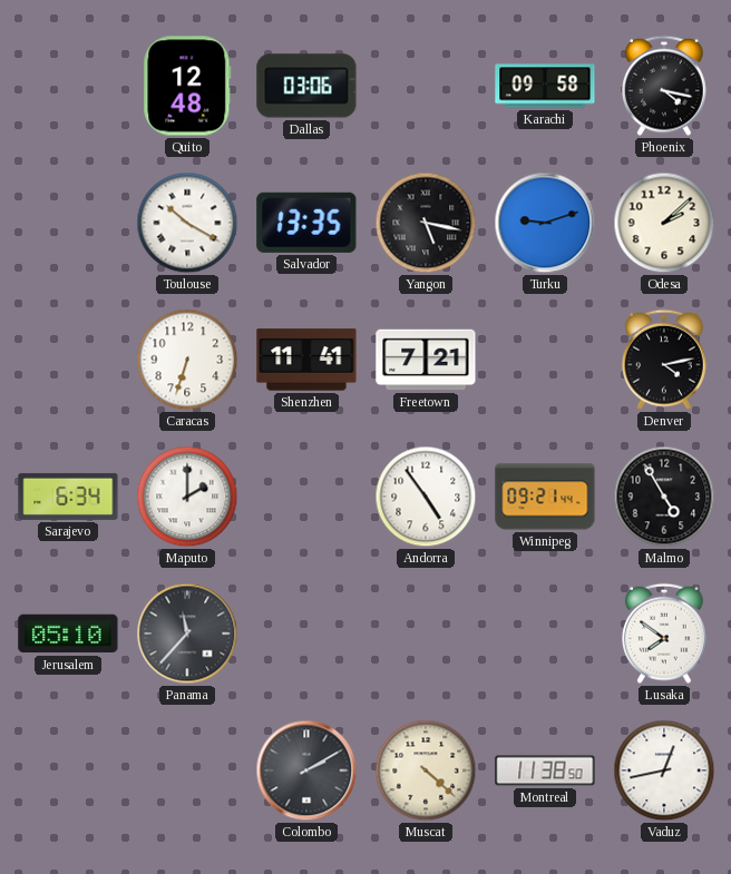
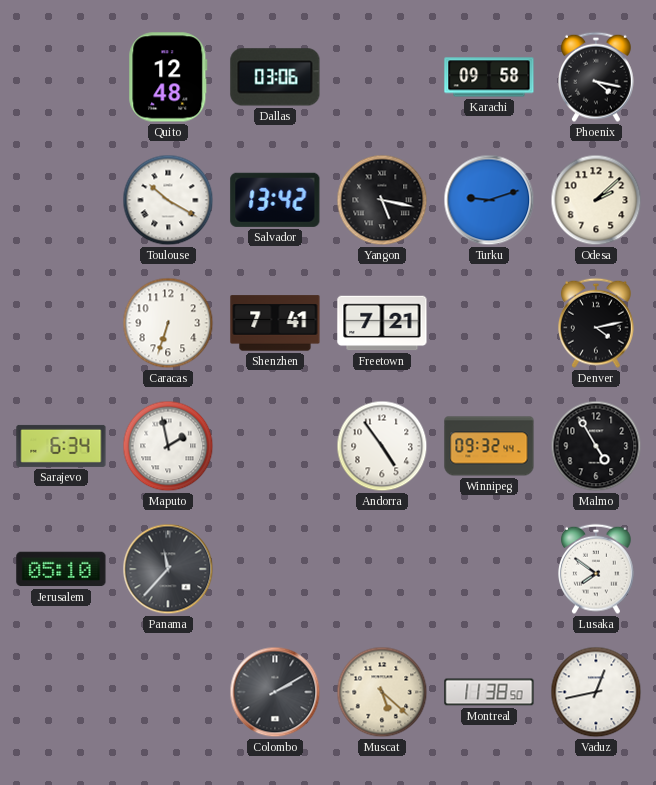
Salvador: 13:35 -> 13:42 (275, 200)
Shenzhen: 11:41 -> 7:41 (275, 323)
Maputo: 2:00 -> 1:58 (168, 446)
Winnipeg: 09:21 -> 09:32 (489, 446)
Muscat: 4:22 -> 5:22 (382, 692)
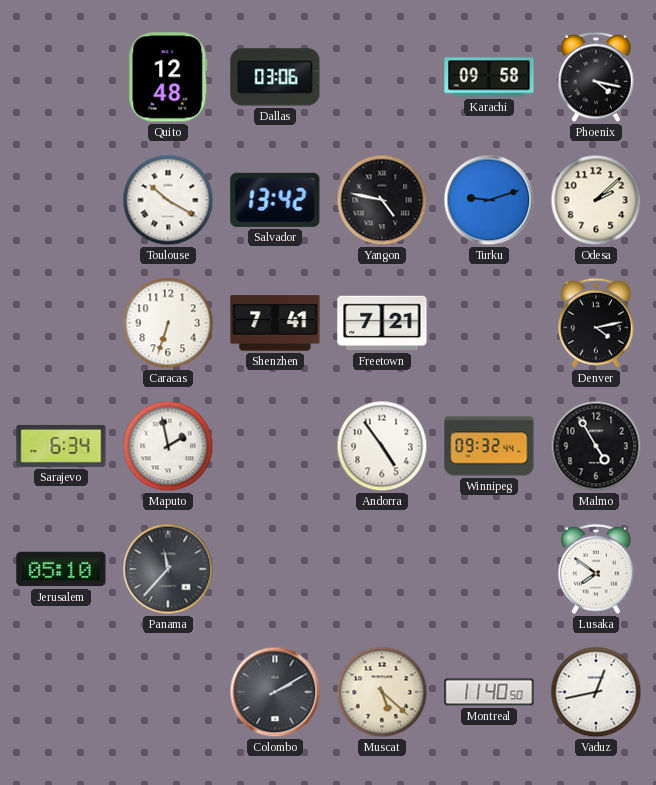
Yangon: 5:17 -> 4:47 (382, 200)
Montreal: 11:38 -> 11:40 (489, 692)
